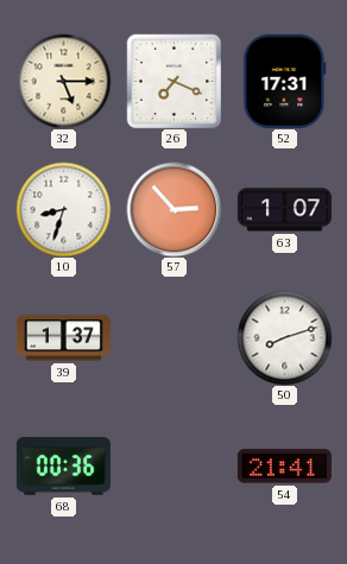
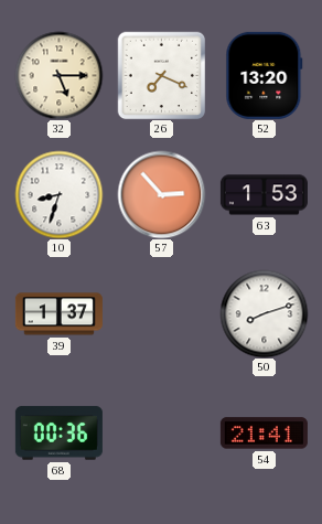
52: 17:31 -> 13:20 (265, 75)
63: 1:07 -> 1:53 (264, 195)
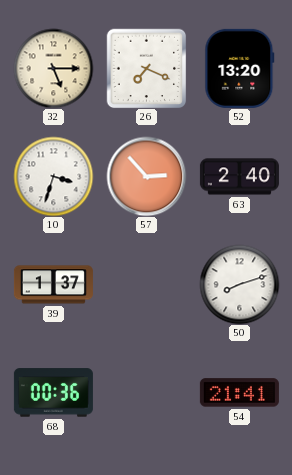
10: 8:33 -> 3:33 (53, 176)
63: 1:53 -> 2:40 (239, 177)
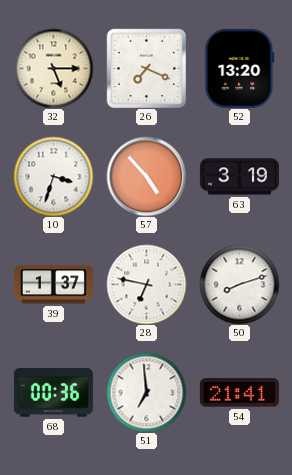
57: 2:53 -> 4:53 (146, 176)
63: 2:40 -> 3:19 (239, 177)
28: none -> 6:47 (146, 284)
51: none -> 6:59 (146, 392)
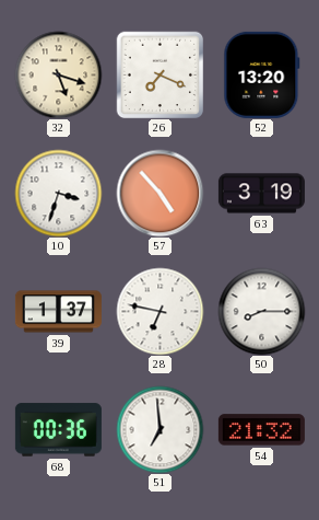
32: 5:15 -> 5:18 (58, 74)
50: 8:12 -> 8:15 (261, 311)
54: 21:41 -> 21:32 (261, 430)
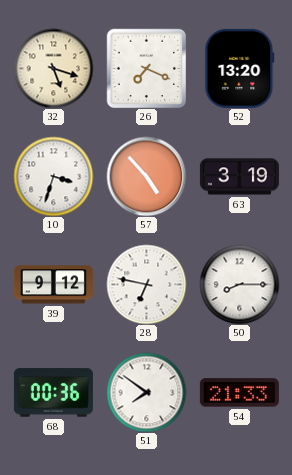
39: 1:37 -> 9:12 (53, 285)
51: 6:59 -> 7:51 (146, 392)
54: 21:32 -> 21:33 (239, 393)
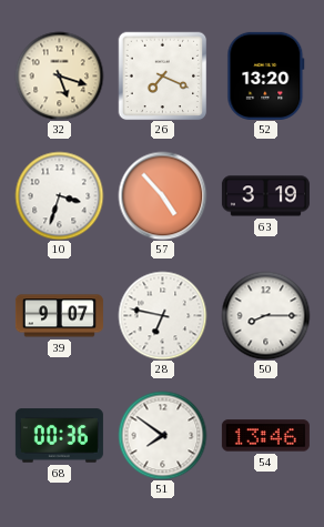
39: 9:12 -> 9:07 (59, 316)
54: 21:33 -> 13:46 (265, 436)
